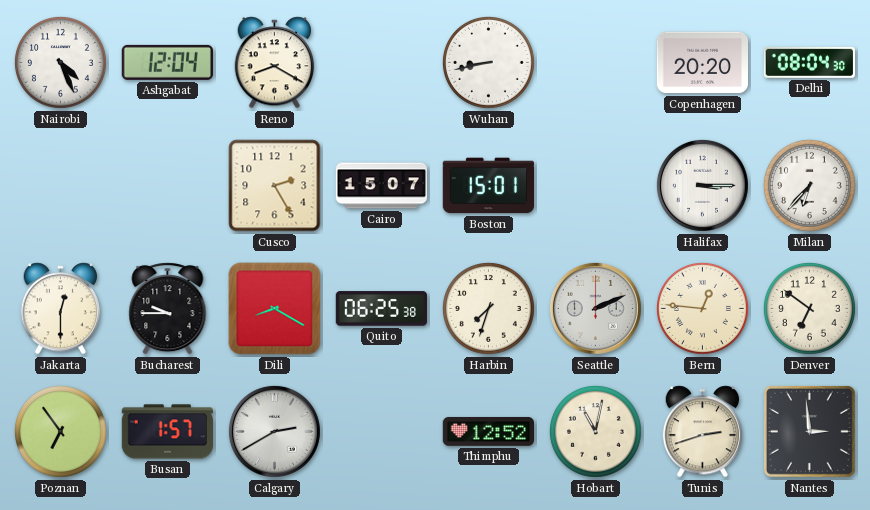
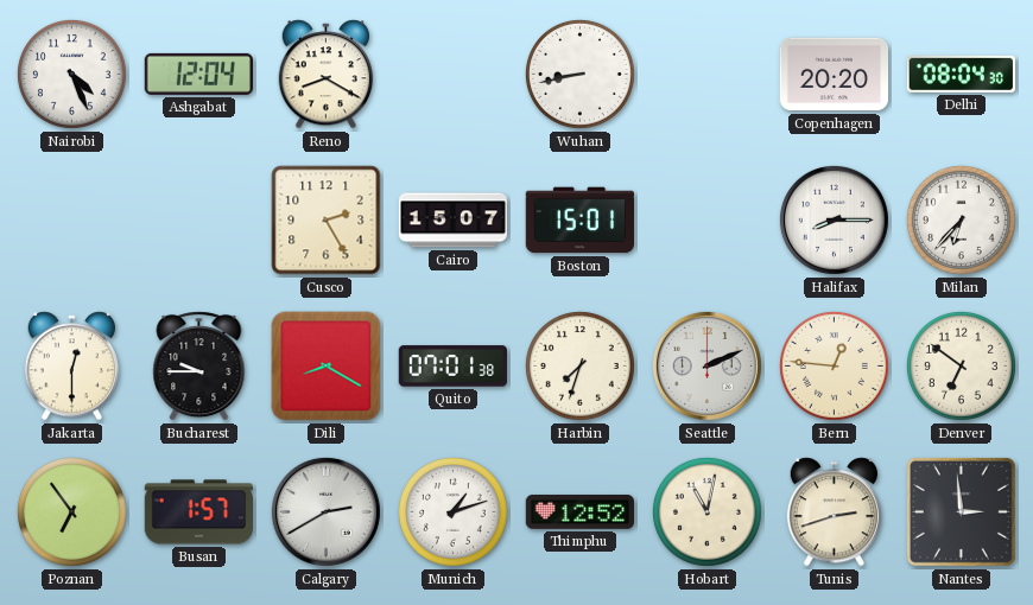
Halifax: 3:15 -> 8:15 (834, 219)
Quito: 06:25 -> 07:01 (452, 367)
Munich: none -> 1:12 (452, 511)
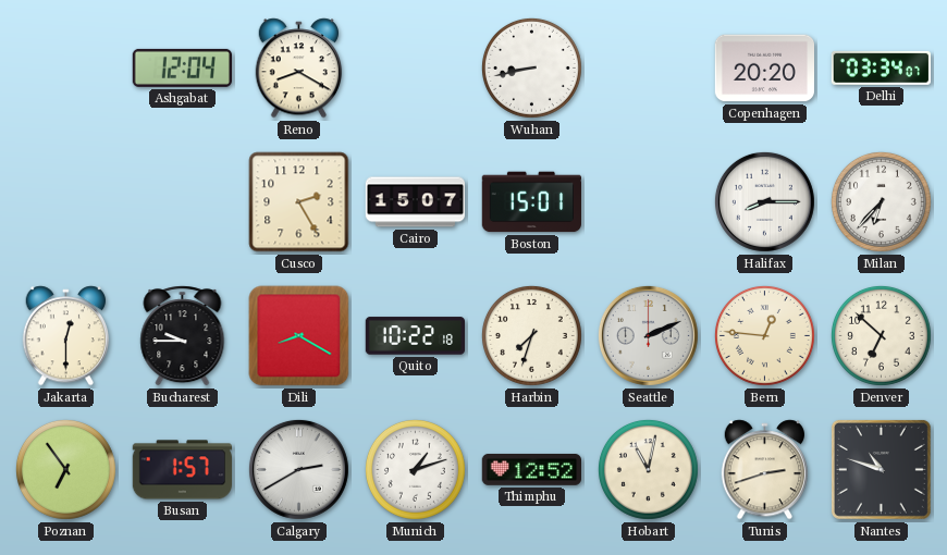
Nairobi: 4:26 -> none (71, 74)
Delhi: 08:04 -> 03:34 (881, 67)
Quito: 07:01 -> 10:22 (415, 336)
Denver: 6:51 -> 6:52 (881, 335)
Nantes: 2:59 -> 10:48 (881, 469)
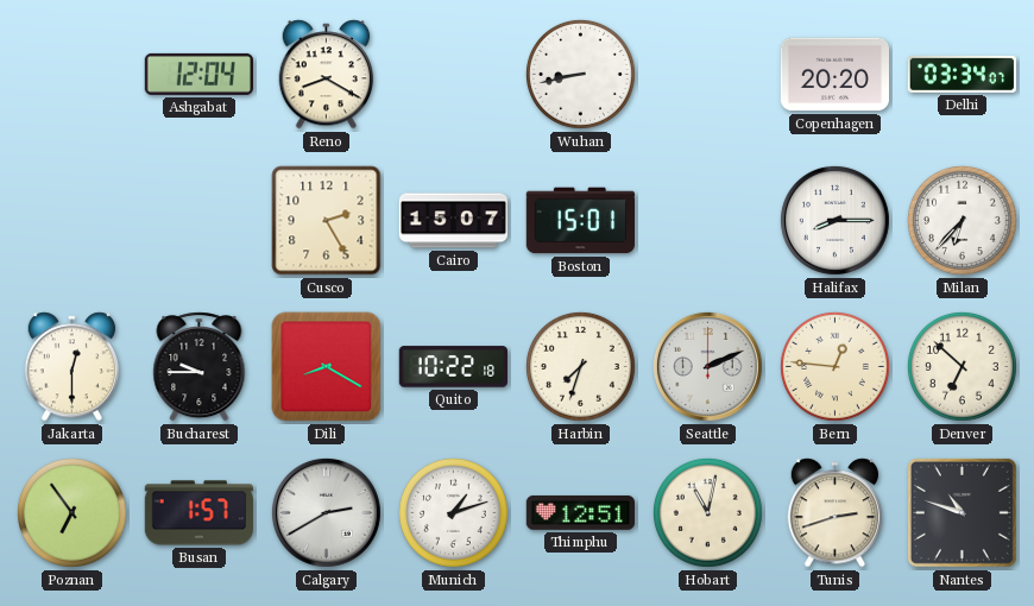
Thimphu: 12:52 -> 12:51 (580, 513)
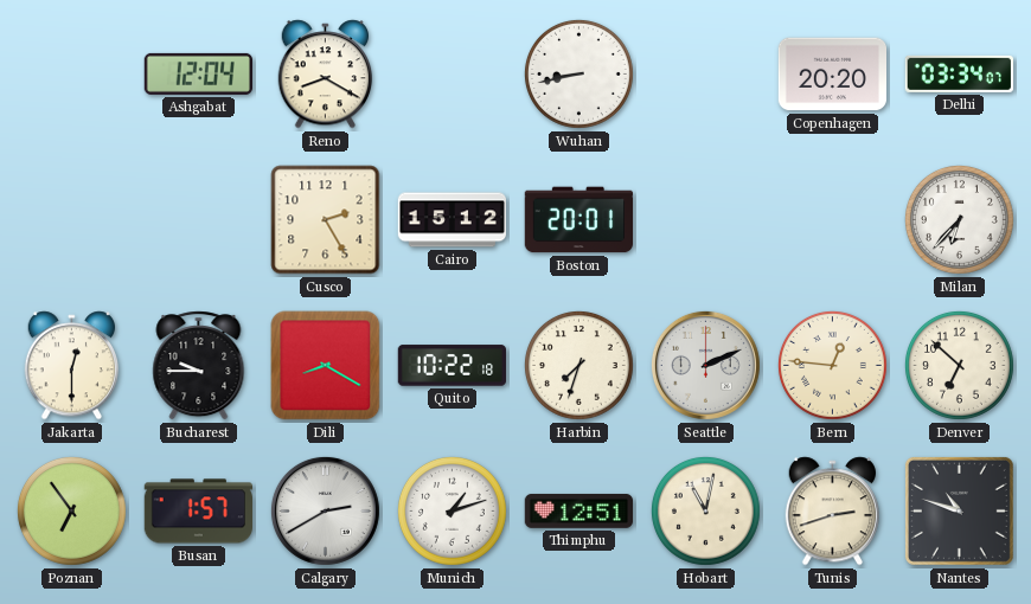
Cairo: 15:07 -> 15:12 (452, 220)
Boston: 15:01 -> 20:01 (578, 220)
Halifax: 8:15 -> none (834, 220)
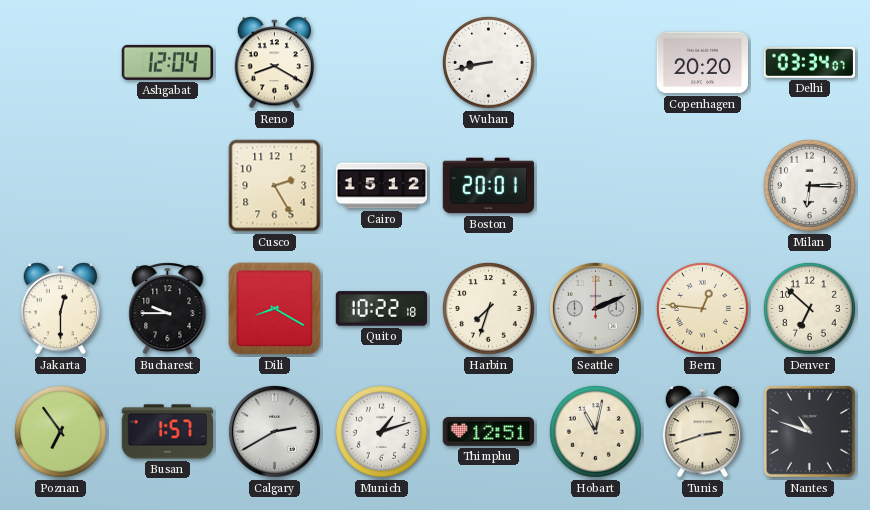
Milan: 6:37 -> 6:15 (809, 185)
